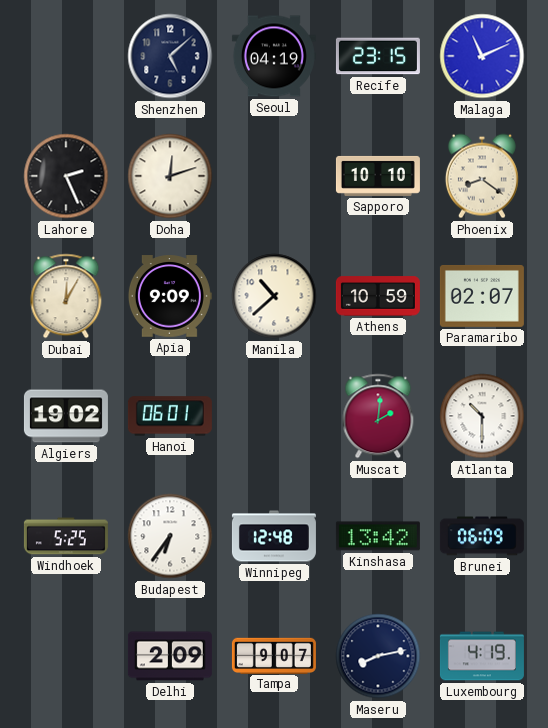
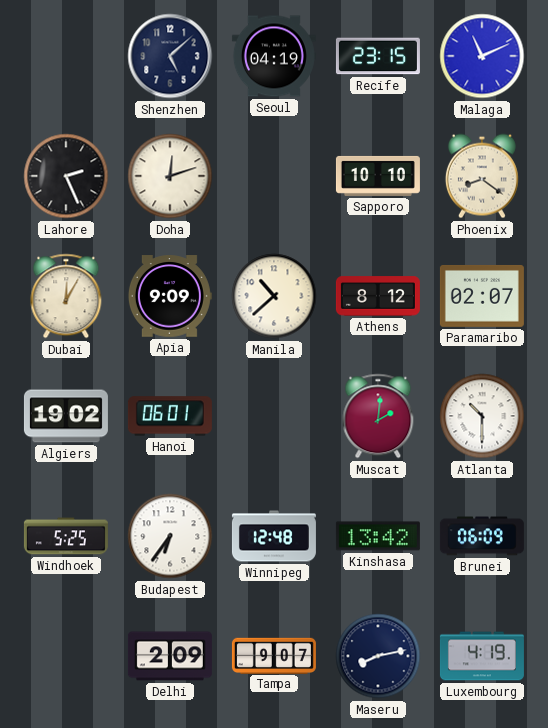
Athens: 10:59 -> 8:12 (378, 296)
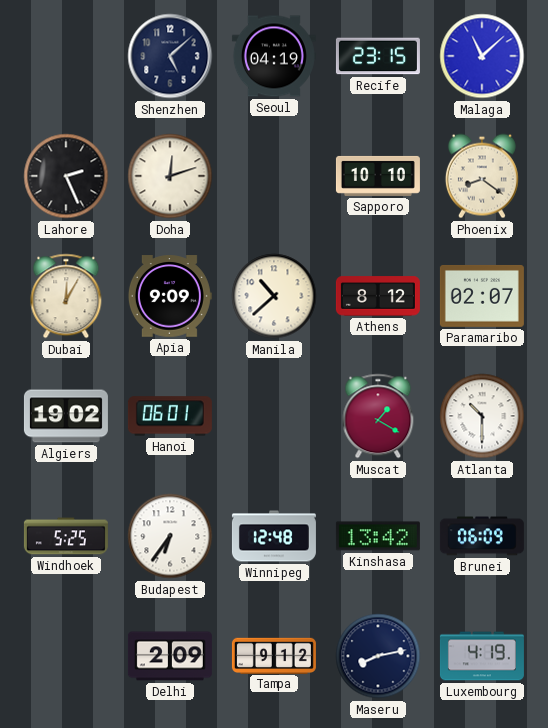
Malaga: 11:11 -> 11:08 (482, 56)
Muscat: 2:01 -> 1:20 (378, 416)
Tampa: 9:07 -> 9:12 (274, 655)
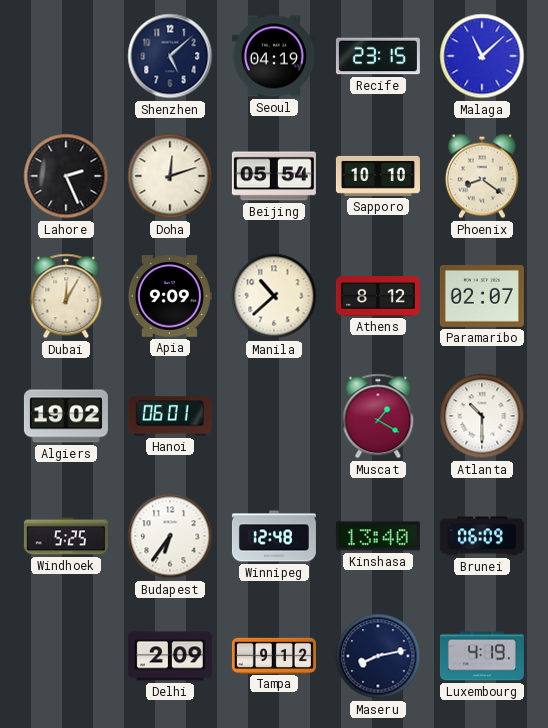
Beijing: none -> 05:54 (274, 176)
Kinshasa: 13:42 -> 13:40 (378, 536)
